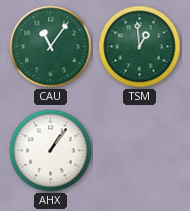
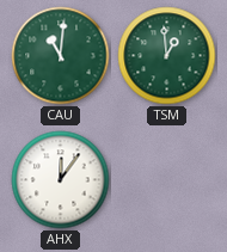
CAU: 11:06 -> 11:01 (61, 56)
AHX: 1:06 -> 12:06 (61, 180)
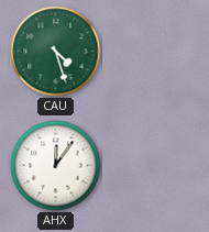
CAU: 11:01 -> 4:27 (56, 52)
TSM: 12:59 -> none (167, 56)
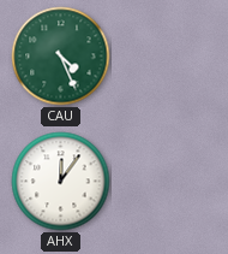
CAU: 4:27 -> 4:26 (61, 57)
